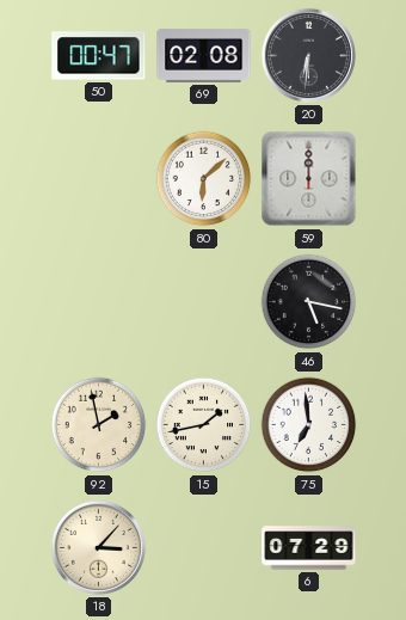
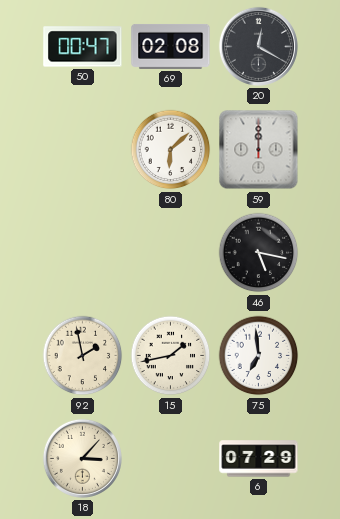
20: 6:31 -> 12:20 (258, 46)
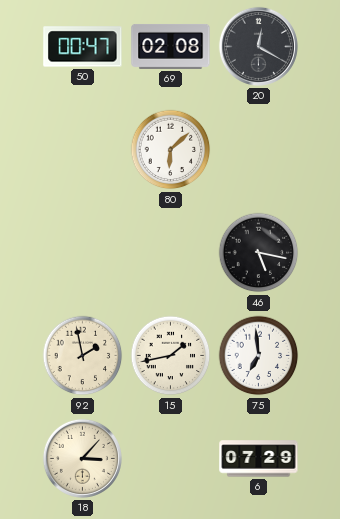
59: 12:00 -> none (259, 150)
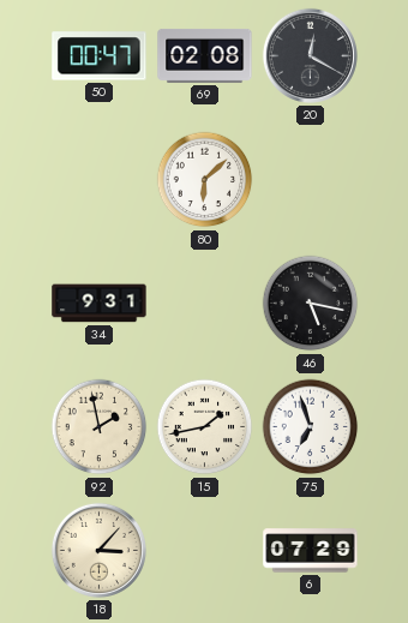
34: none -> 9:31 (100, 304)
75: 6:59 -> 6:57 (311, 427)
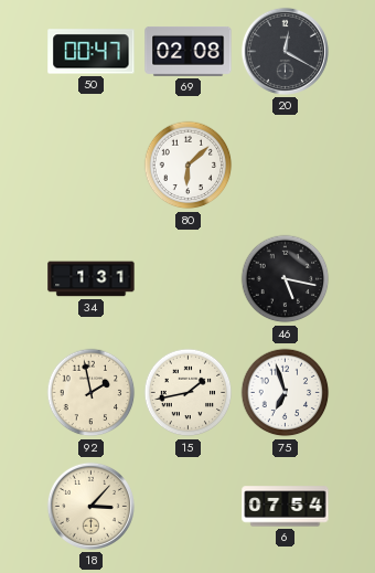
34: 9:31 -> 1:31 (92, 279)
6: 07:29 -> 07:54 (286, 507)
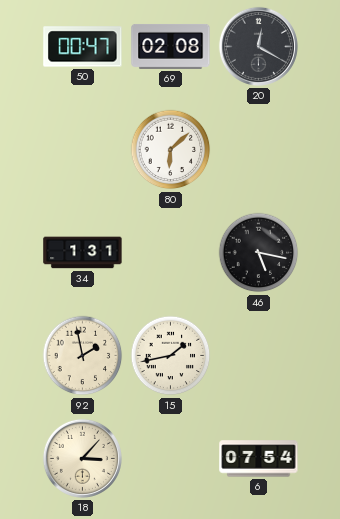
75: 6:57 -> none (286, 393)
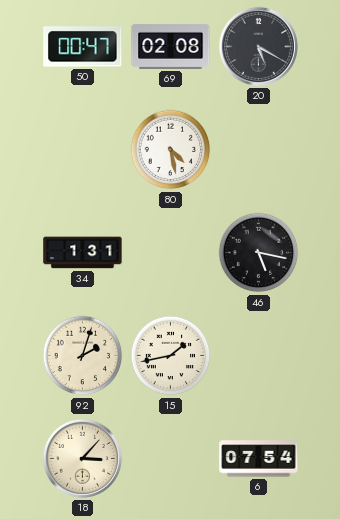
20: 12:20 -> 5:20 (258, 46)
80: 6:08 -> 4:28 (171, 150)
92: 1:58 -> 2:03 (83, 356)
